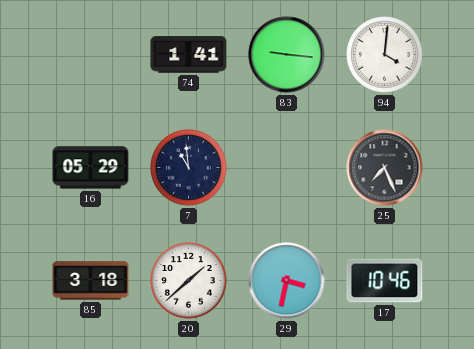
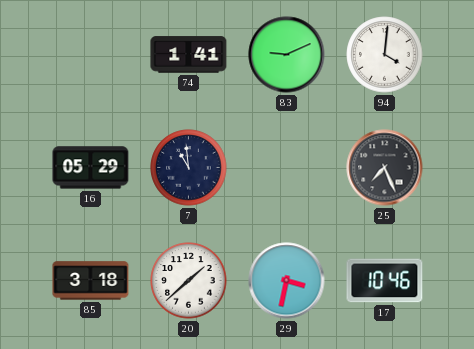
83: 9:16 -> 9:11 (287, 55)
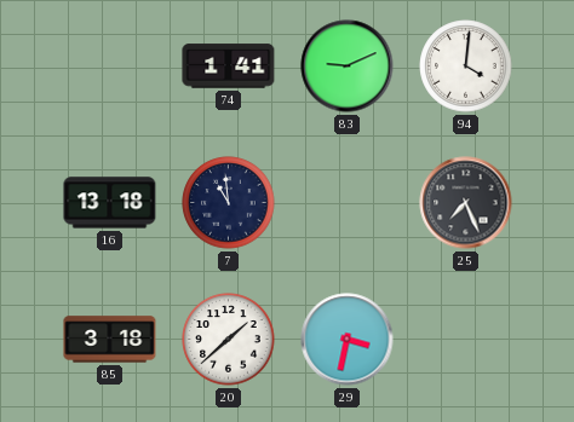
16: 05:29 -> 13:18 (110, 203)
17: 10:46 -> none (385, 281)
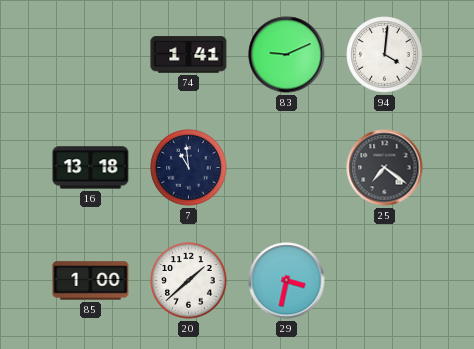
25: 7:26 -> 7:21 (385, 168)
85: 3:18 -> 1:00 (91, 281)
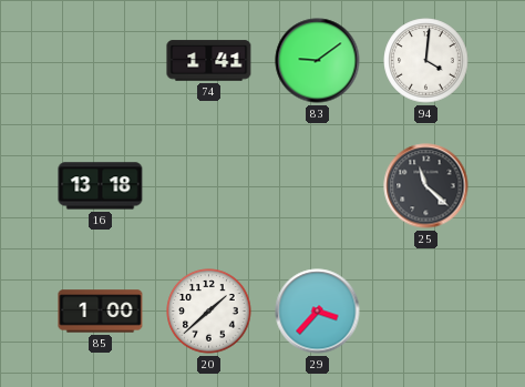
83: 9:11 -> 9:09 (318, 61)
7: 10:59 -> none (189, 168)
25: 7:21 -> 11:22 (426, 186)
29: 3:32 -> 3:37 (318, 312)
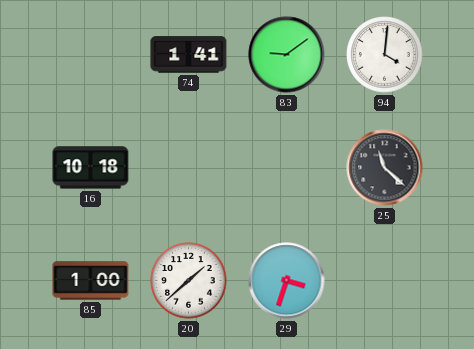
16: 13:18 -> 10:18 (91, 168)
29: 3:37 -> 3:33 (287, 281)
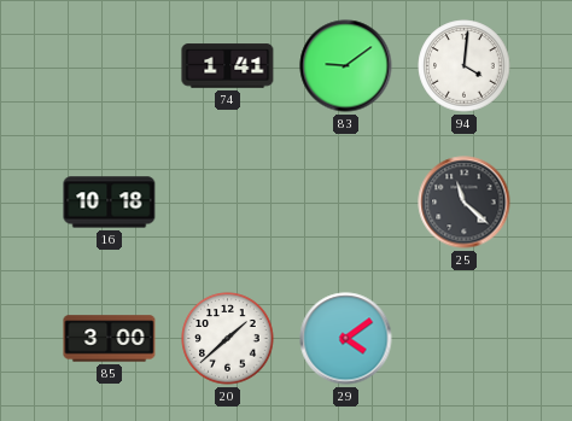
85: 1:00 -> 3:00 (110, 339)
29: 3:33 -> 4:09 (346, 339)
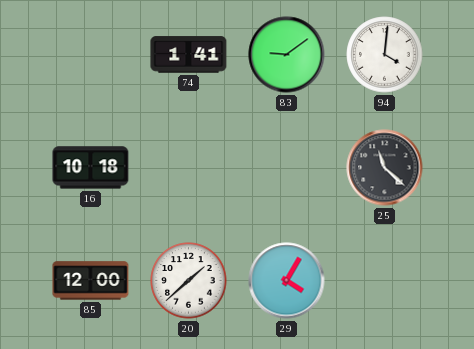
85: 3:00 -> 12:00 (91, 281)
29: 4:09 -> 4:05 (287, 281)
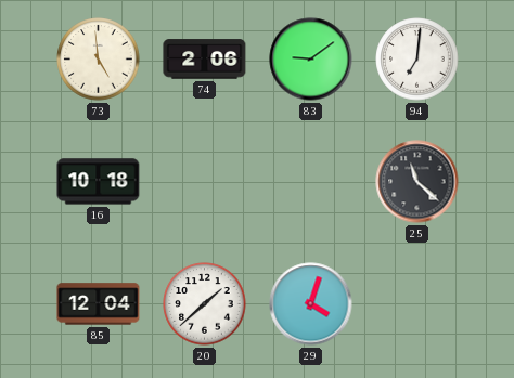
73: none -> 4:59 (99, 60)
74: 1:41 -> 2:06 (205, 60)
94: 4:01 -> 7:01 (417, 60)
85: 12:00 -> 12:04 (99, 304)
29: 4:05 -> 4:03 (311, 304)
